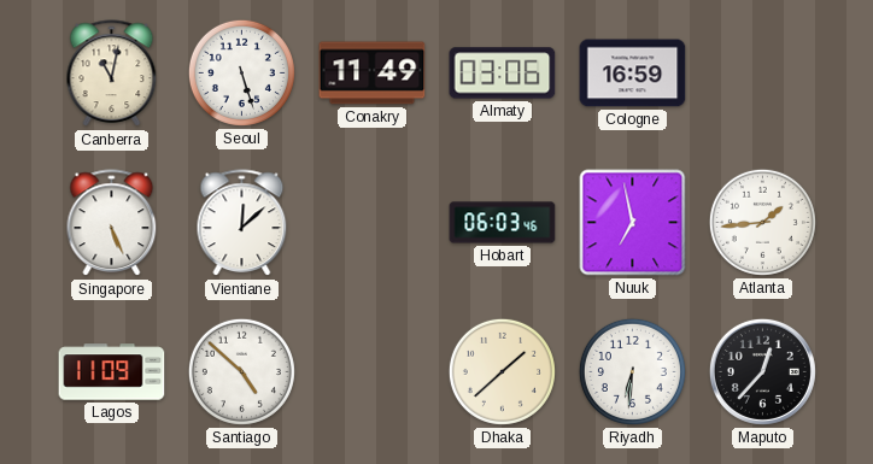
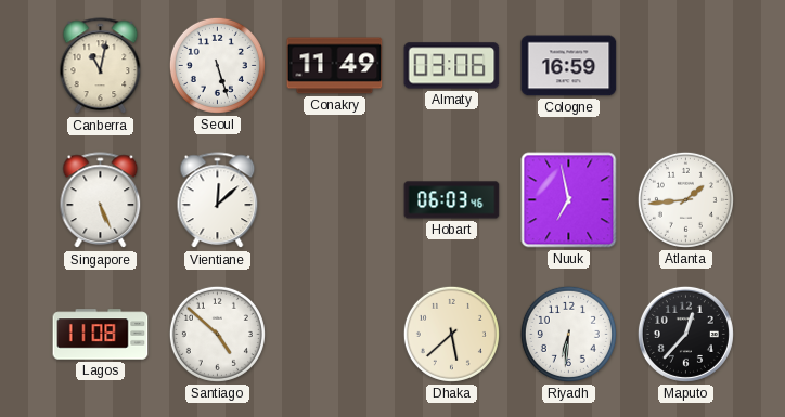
Lagos: 11:09 -> 11:08 (101, 335)
Dhaka: 1:38 -> 5:38 (451, 334)
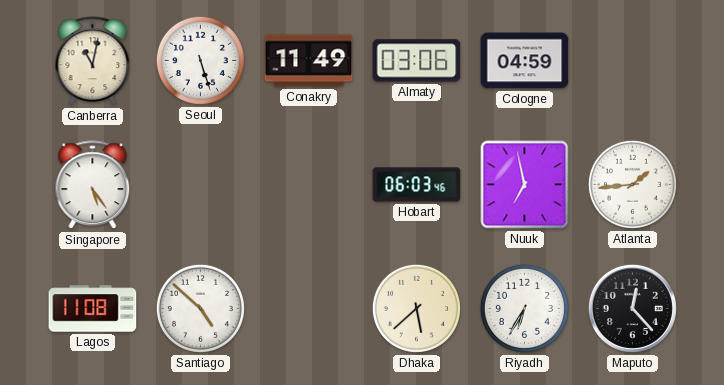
Cologne: 16:59 -> 04:59 (525, 61)
Singapore: 5:26 -> 5:24 (93, 185)
Vientiane: 12:08 -> none (218, 200)
Riyadh: 6:31 -> 6:35 (524, 308)
Maputo: 12:37 -> 12:23 (632, 308)
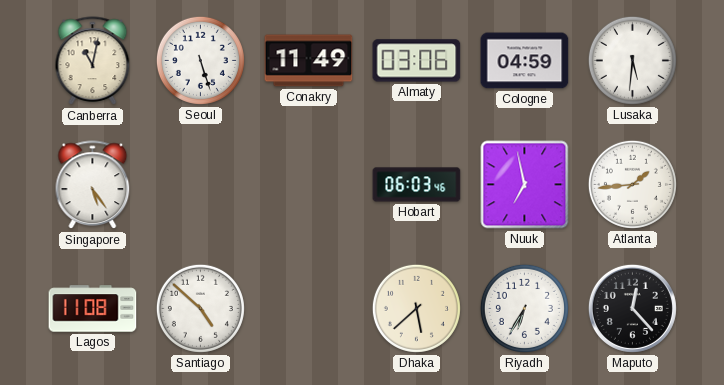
Lusaka: none -> 5:31 (632, 60)
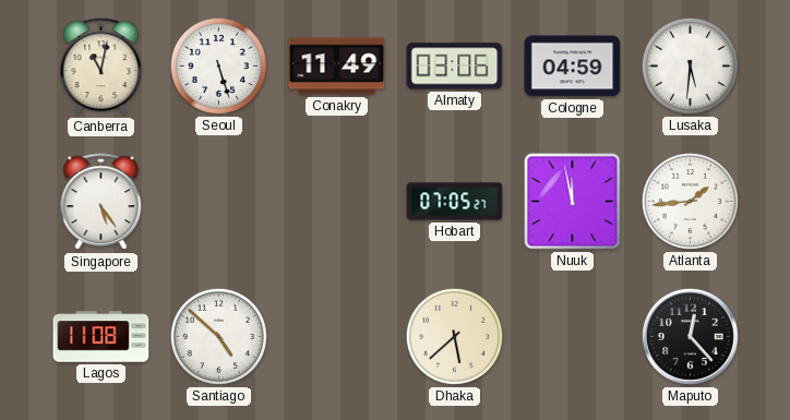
Hobart: 06:03 -> 07:05 (455, 202)
Nuuk: 6:58 -> 11:58 (573, 202)
Riyadh: 6:35 -> none (524, 308)
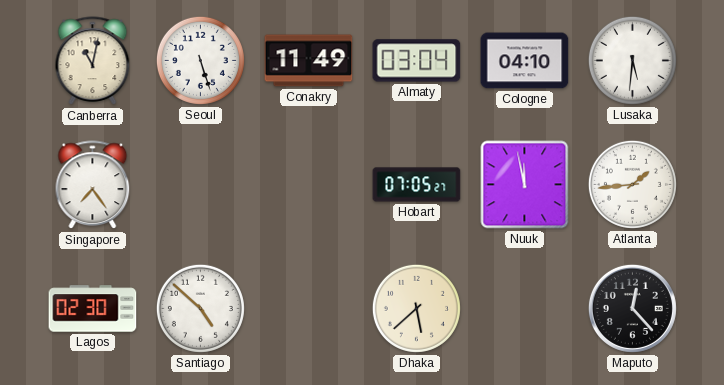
Almaty: 03:06 -> 03:04 (417, 61)
Cologne: 04:59 -> 04:10 (525, 61)
Singapore: 5:24 -> 7:24 (93, 185)
Lagos: 11:08 -> 02:30 (93, 309)
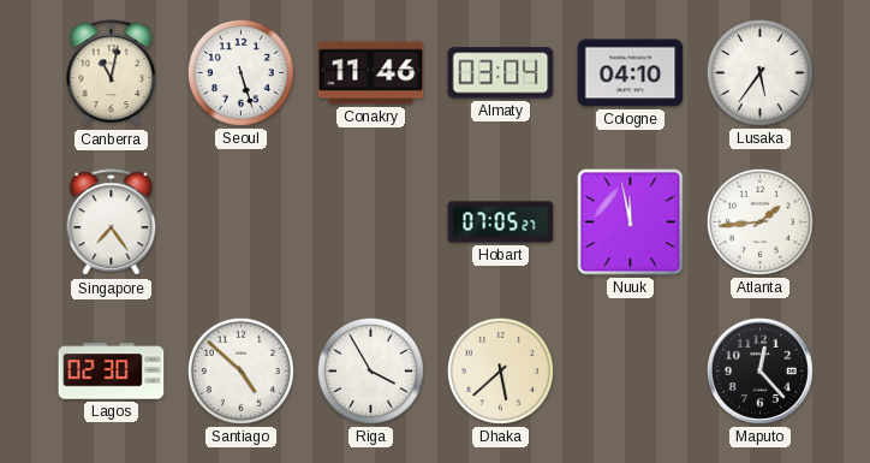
Conakry: 11:49 -> 11:46 (371, 73)
Lusaka: 5:31 -> 5:36 (759, 72)
Riga: none -> 3:55 (370, 370)
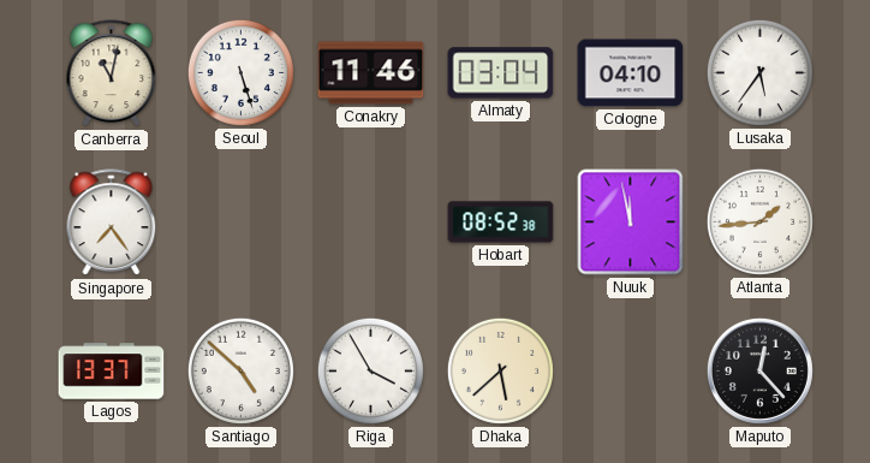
Hobart: 07:05 -> 08:52 (501, 222)
Lagos: 02:30 -> 13:37 (112, 372)
